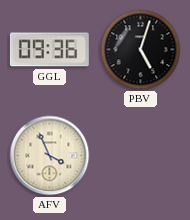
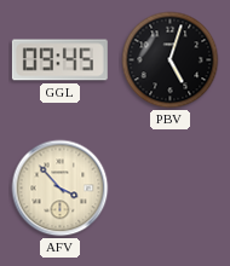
GGL: 09:36 -> 09:45 (59, 60)
AFV: 3:56 -> 3:53 (61, 189)
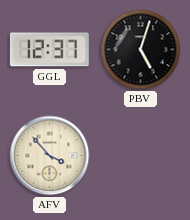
GGL: 09:45 -> 12:37 (49, 50)
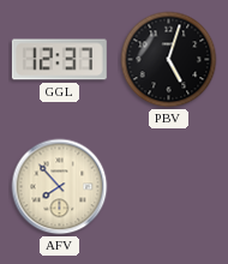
AFV: 3:53 -> 7:53 (60, 187)
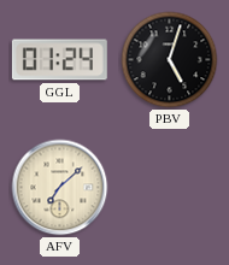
GGL: 12:37 -> 01:24 (59, 60)
AFV: 7:53 -> 7:08 (60, 188)
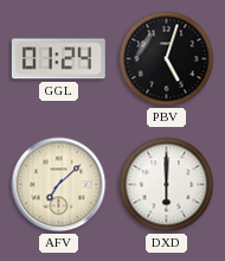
DXD: none -> 6:00 (167, 185)
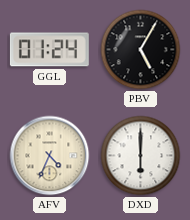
PBV: 5:03 -> 5:05 (141, 50)
AFV: 7:08 -> 4:34 (50, 156)
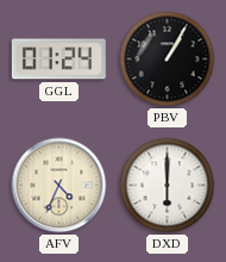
PBV: 5:05 -> 1:05 (168, 60)
